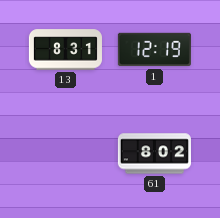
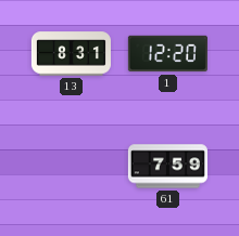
1: 12:19 -> 12:20 (167, 54)
61: 8:02 -> 7:59 (167, 167)
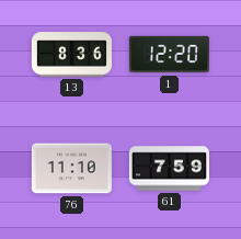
13: 8:31 -> 8:36 (71, 55)
76: none -> 11:10 (71, 169)
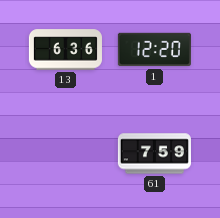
13: 8:36 -> 6:36 (65, 50)
76: 11:10 -> none (71, 169)
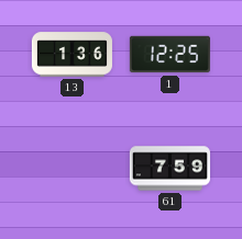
13: 6:36 -> 1:36 (71, 55)
1: 12:20 -> 12:25 (169, 55)
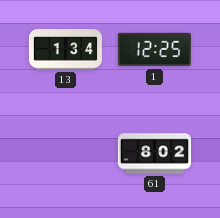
13: 1:36 -> 1:34 (65, 50)
61: 7:59 -> 8:02 (154, 154)
